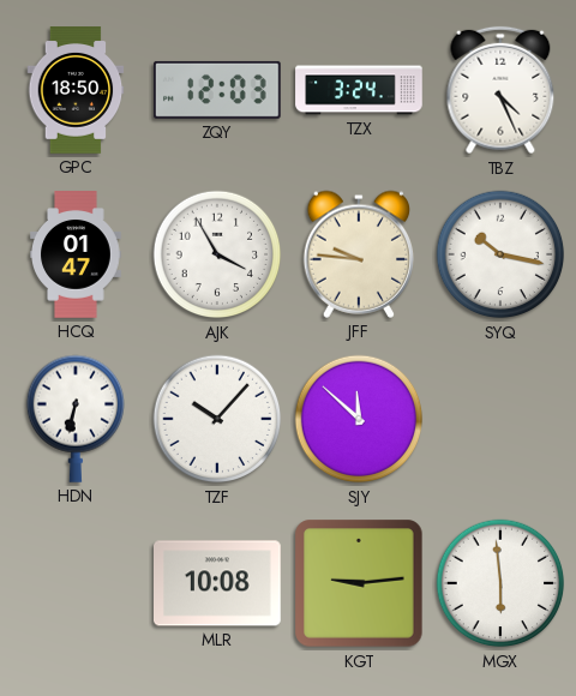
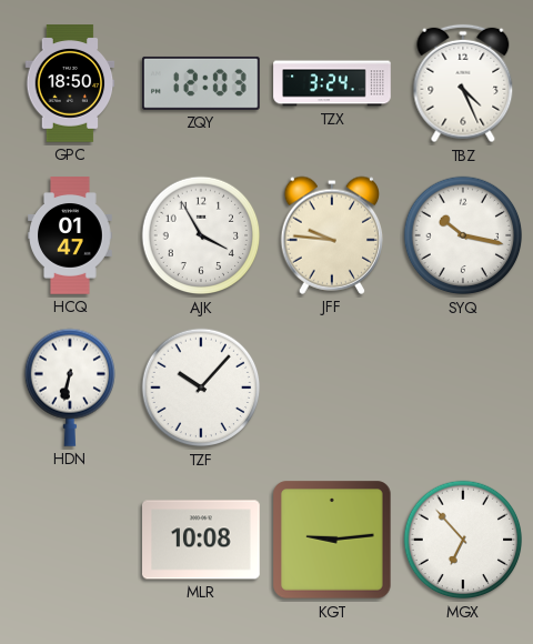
SJY: 11:52 -> none (359, 419)
MGX: 5:59 -> 6:53 (463, 540)
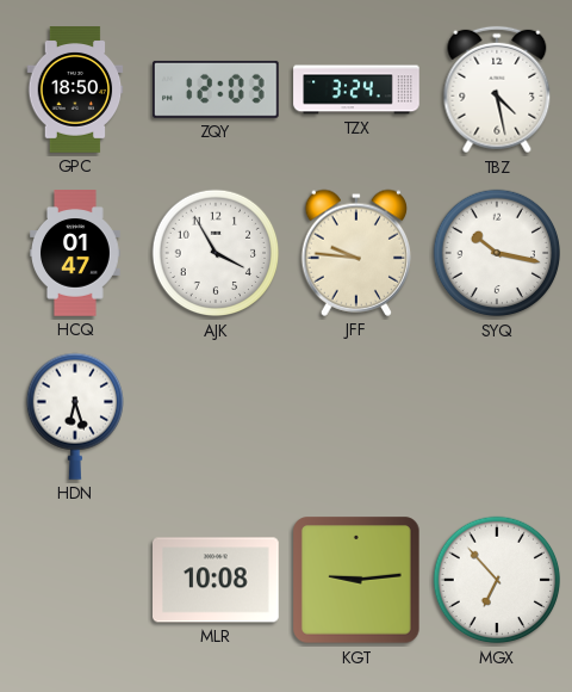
TBZ: 4:26 -> 4:28 (497, 89)
HDN: 6:32 -> 6:27 (74, 416)
TZF: 10:07 -> none (201, 388)
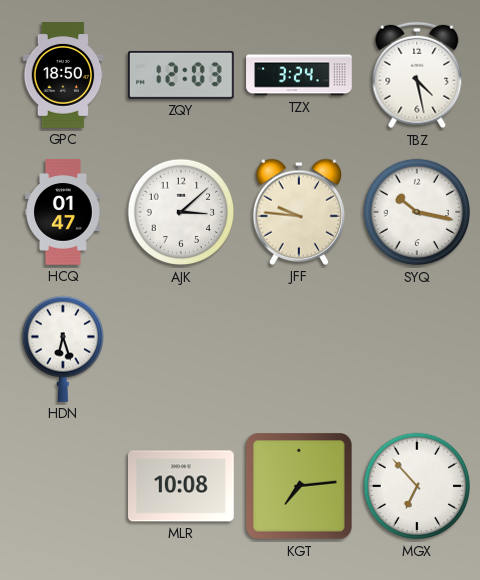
AJK: 3:55 -> 3:08 (181, 212)
KGT: 9:14 -> 7:14 (299, 486)
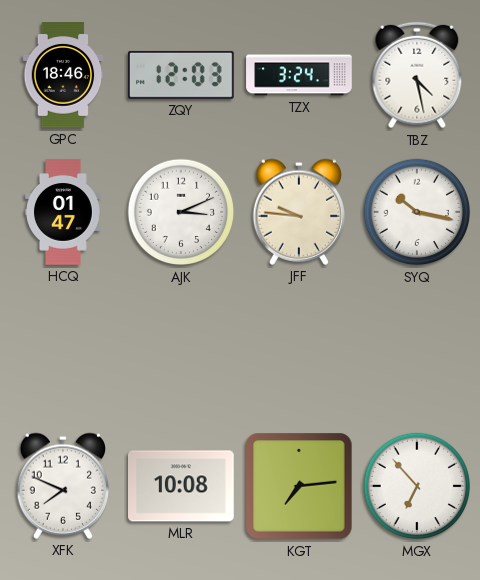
GPC: 18:50 -> 18:46 (63, 75)
AJK: 3:08 -> 3:11 (181, 212)
HDN: 6:27 -> none (62, 349)
XFK: none -> 7:49 (63, 486)
